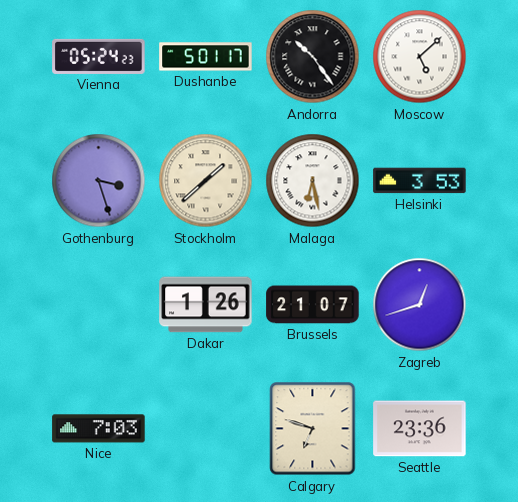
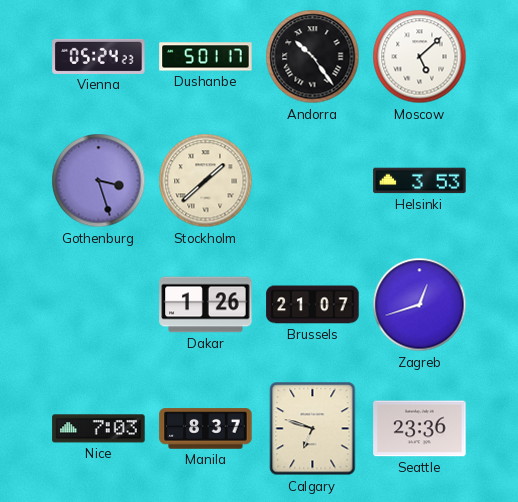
Malaga: 6:28 -> none (313, 181)
Manila: none -> 8:37 (206, 429)
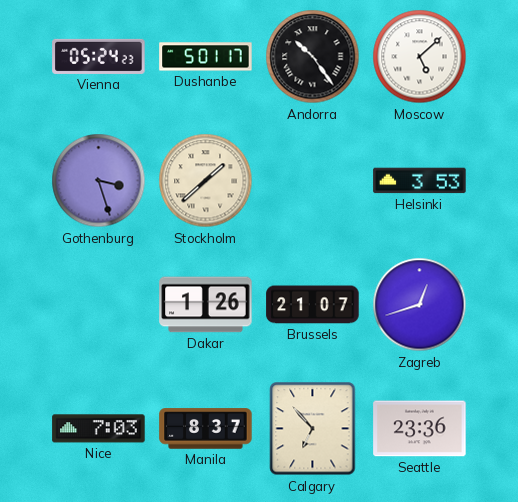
Calgary: 6:48 -> 6:53 (313, 429)
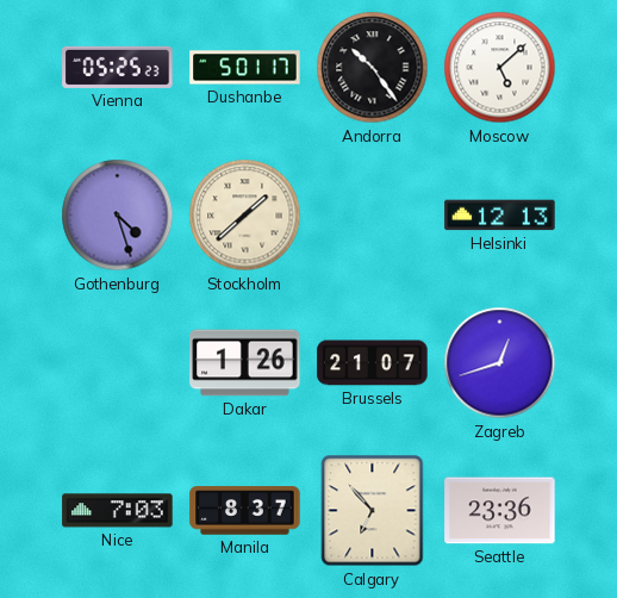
Vienna: 05:24 -> 05:25 (118, 67)
Gothenburg: 3:27 -> 4:27 (118, 216)
Helsinki: 3:53 -> 12:13 (500, 216)
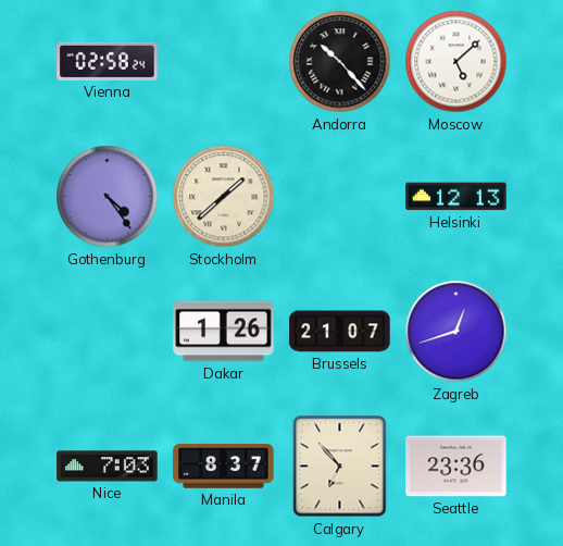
Vienna: 05:25 -> 02:58 (108, 61)
Dushanbe: 5:01 -> none (245, 68)
Andorra: 10:24 -> 10:23 (340, 62)
Gothenburg: 4:27 -> 4:24 (108, 197)
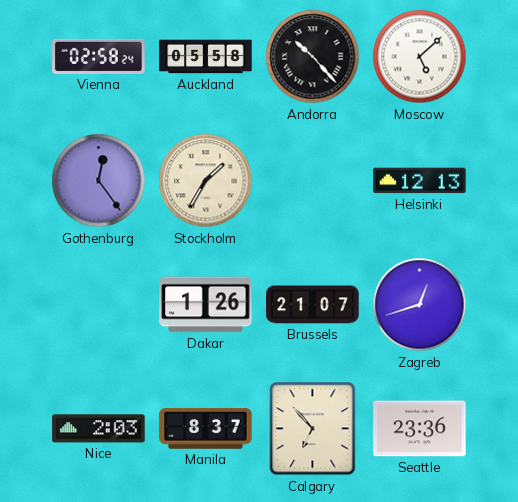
Auckland: none -> 05:58 (206, 57)
Gothenburg: 4:24 -> 12:24 (99, 181)
Stockholm: 1:38 -> 1:35 (206, 181)
Nice: 7:03 -> 2:03 (99, 429)
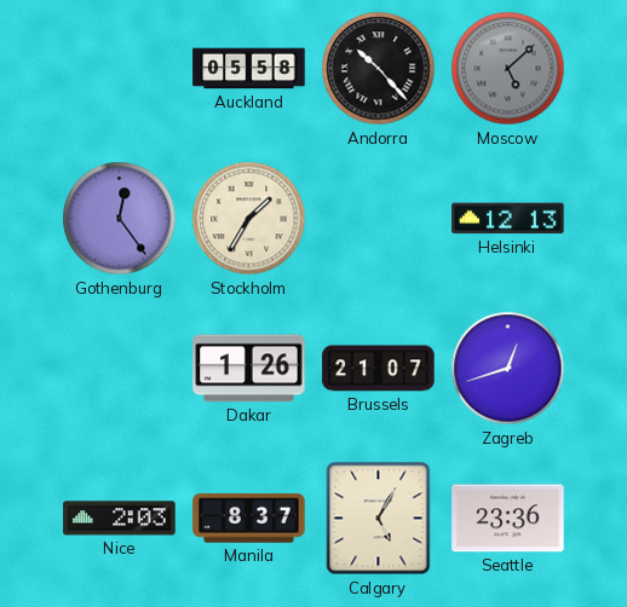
Vienna: 02:58 -> none (99, 56)
Moscow dial: white -> grey (508, 69)
Calgary: 6:53 -> 5:05 (379, 519)
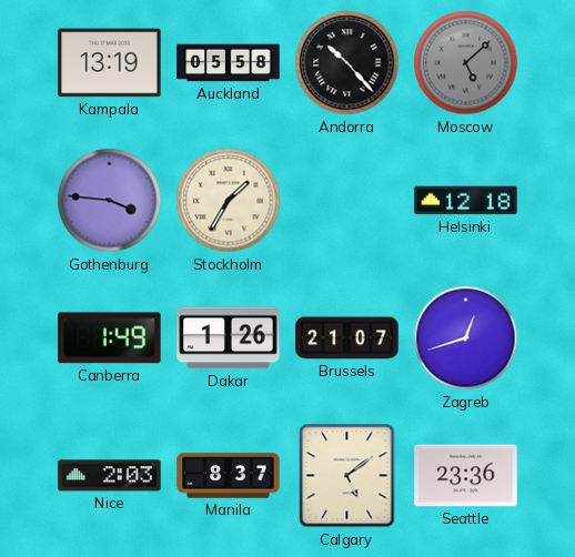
Kampala: none -> 13:19 (110, 63)
Gothenburg: 12:24 -> 3:46 (110, 201)
Helsinki: 12:13 -> 12:18 (466, 201)
Canberra: none -> 1:49 (110, 338)
Calgary: 5:05 -> 5:09 (347, 476)
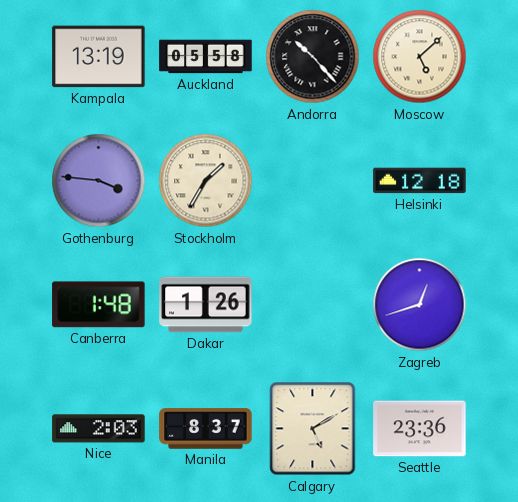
Moscow dial: grey -> cream (420, 57)
Canberra: 1:49 -> 1:48 (99, 305)
Brussels: 21:07 -> none (347, 338)
Calgary: 5:09 -> 5:10 (313, 429)
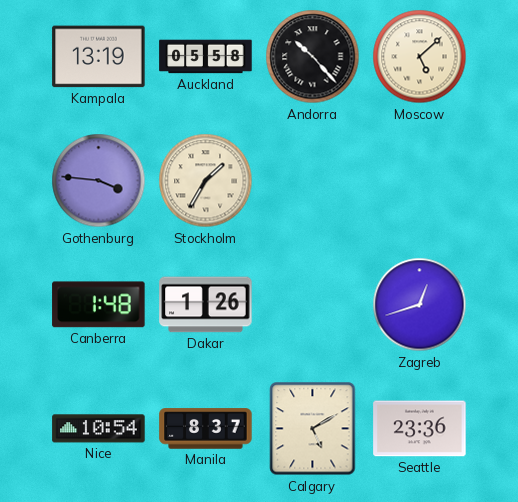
Helsinki: 12:18 -> none (420, 181)
Nice: 2:03 -> 10:54 (99, 429)
